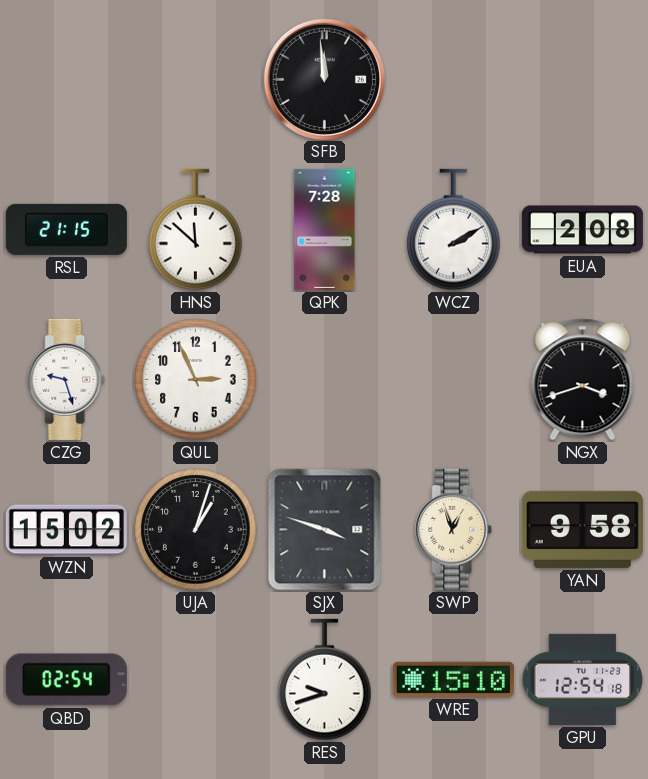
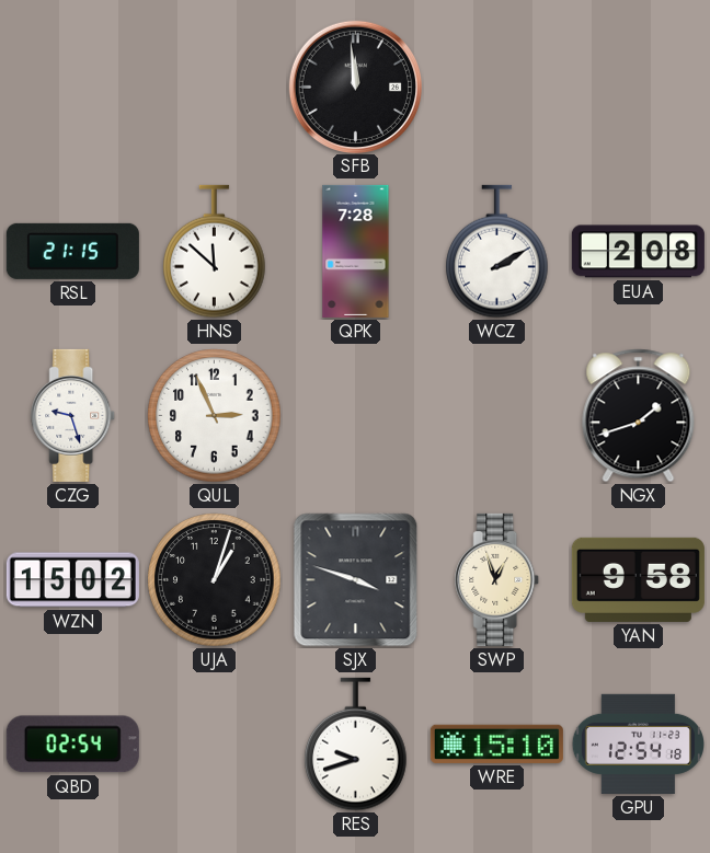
NGX: 3:42 -> 1:42 (639, 416)
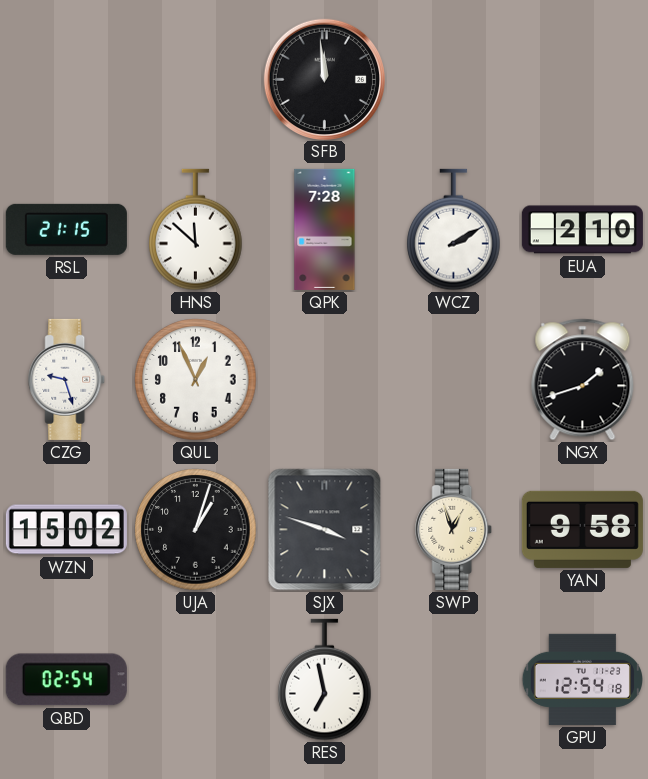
EUA: 2:08 -> 2:10 (582, 230)
QUL: 2:56 -> 12:56 (196, 380)
RES: 9:42 -> 6:58 (325, 680)
WRE: 15:10 -> none (496, 744)
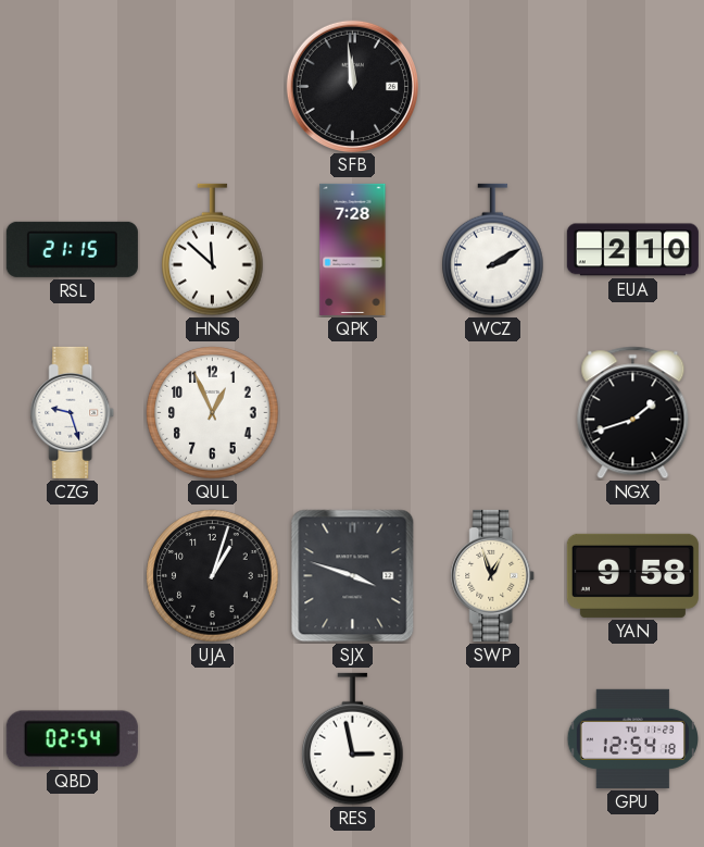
WZN: 15:02 -> none (66, 530)
RES: 6:58 -> 2:58 (353, 739)
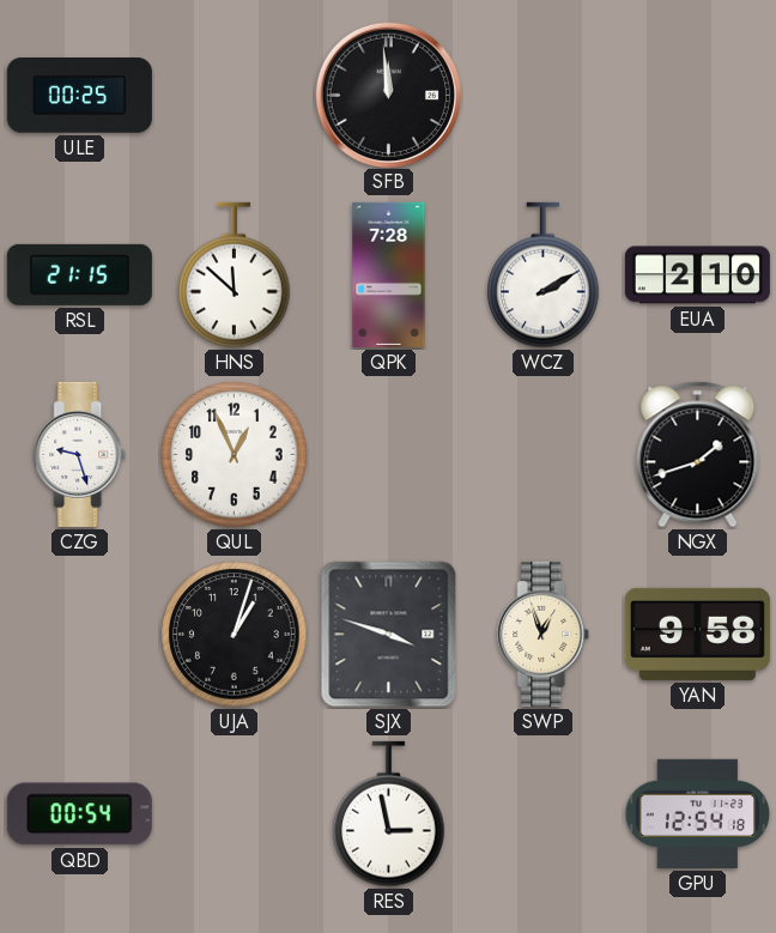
ULE: none -> 00:25 (79, 96)
QBD: 02:54 -> 00:54 (79, 814)
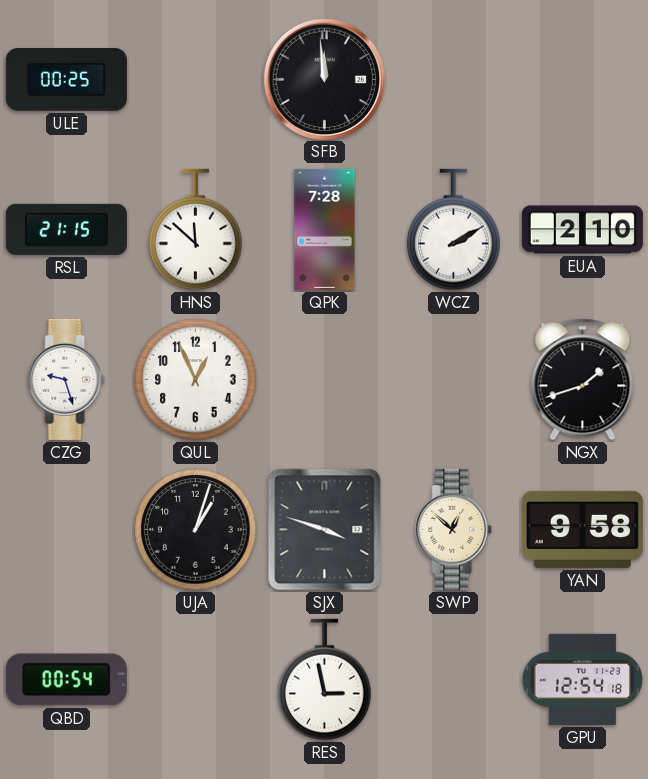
SWP: 12:57 -> 12:52 (454, 529)
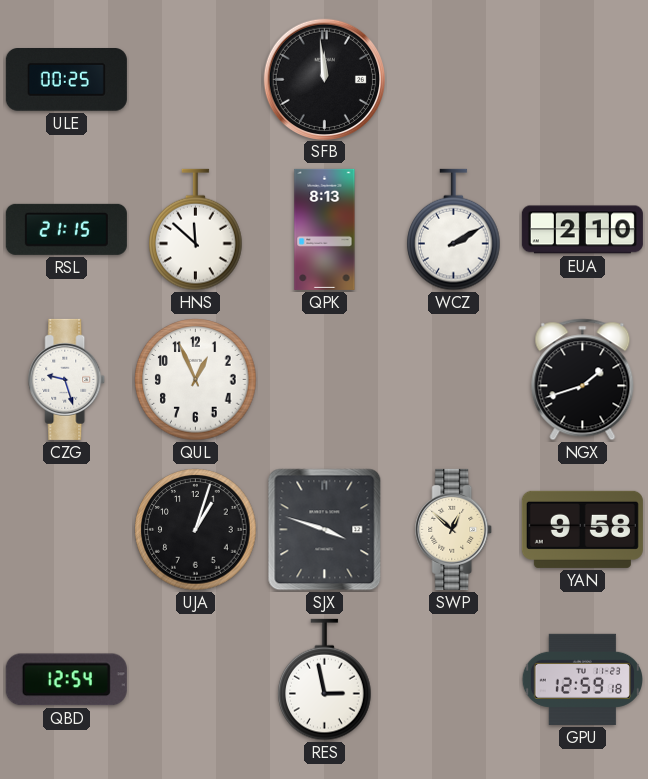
QPK: 7:28 -> 8:13 (325, 229)
QBD: 00:54 -> 12:54 (66, 680)
GPU: 12:54 -> 12:59 (582, 679)
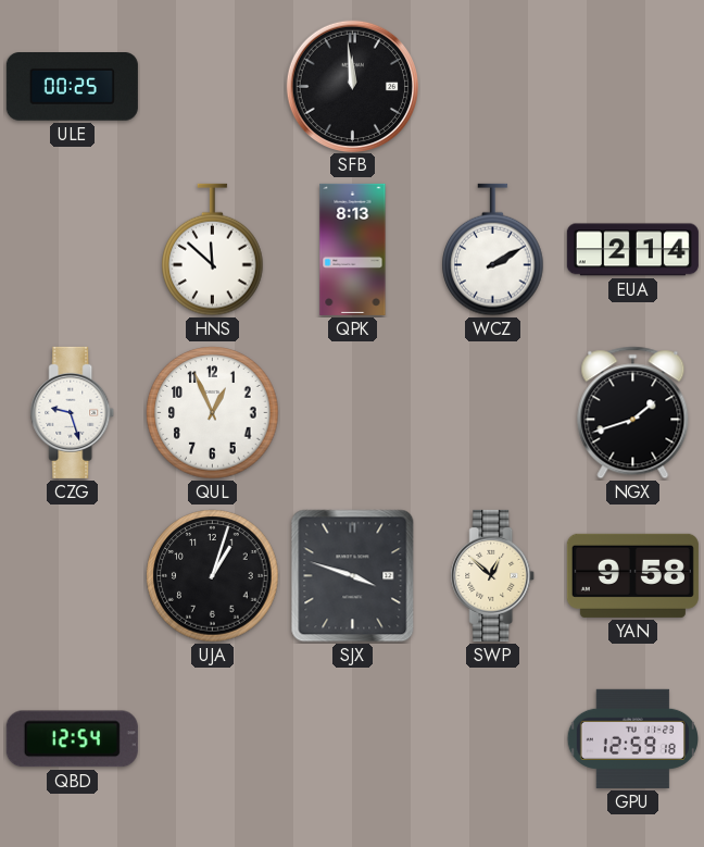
RSL: 21:15 -> none (66, 229)
EUA: 2:10 -> 2:14 (632, 250)
RES: 2:58 -> none (325, 680)
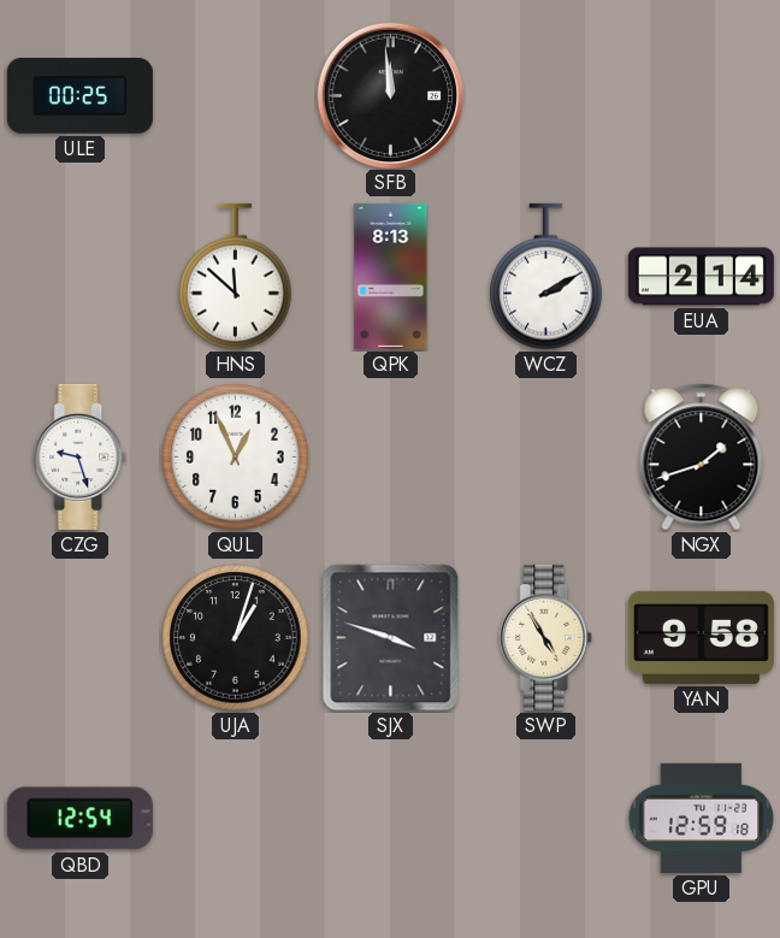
SWP: 12:52 -> 4:55 (546, 637)
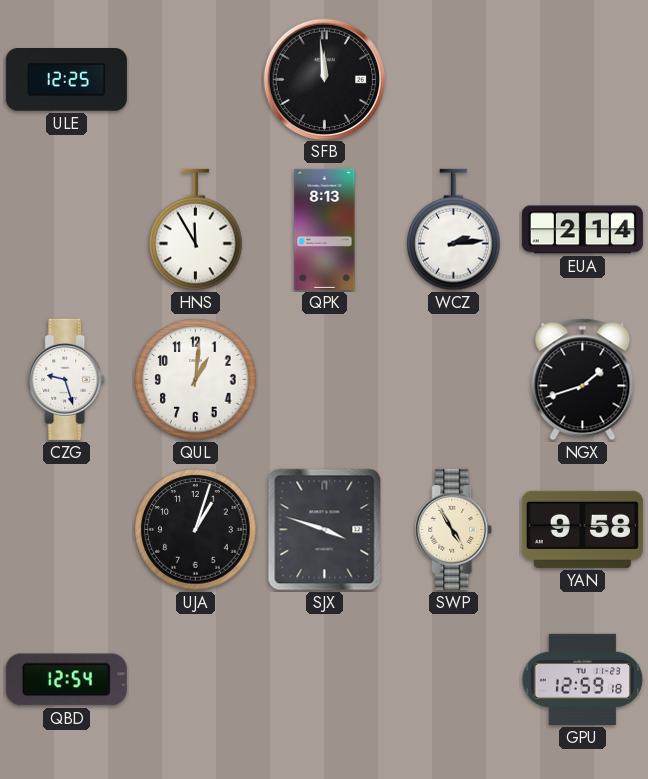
ULE: 00:25 -> 12:25 (66, 80)
HNS: 11:52 -> 11:55 (196, 230)
WCZ: 2:10 -> 2:14 (454, 230)
QUL: 12:56 -> 1:01 (196, 380)
